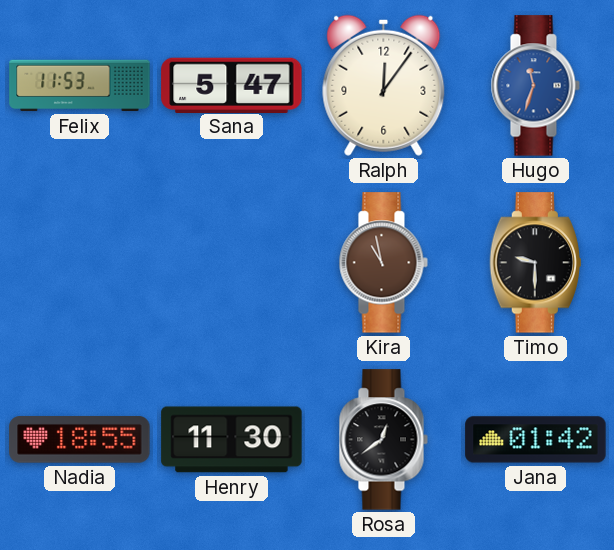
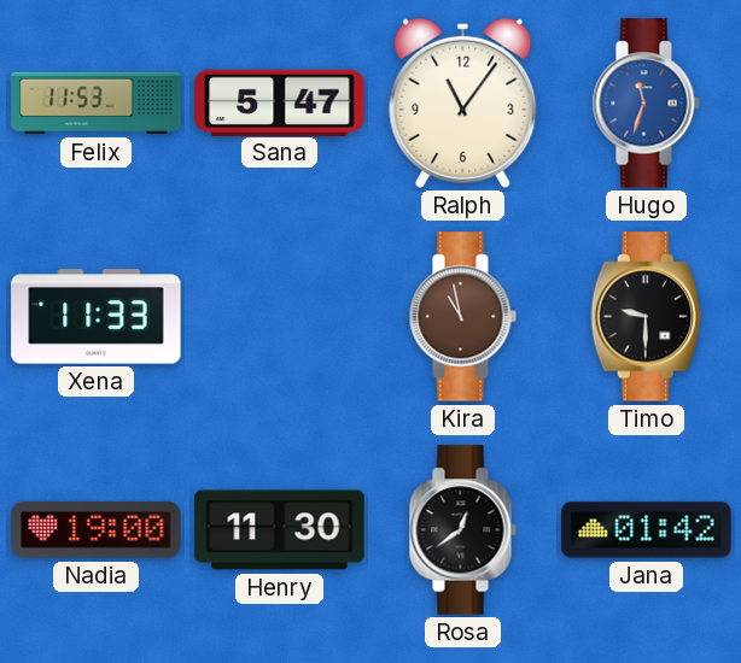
Ralph: 12:06 -> 11:06 (463, 102)
Xena: none -> 11:33 (97, 317)
Nadia: 18:55 -> 19:00 (97, 530)
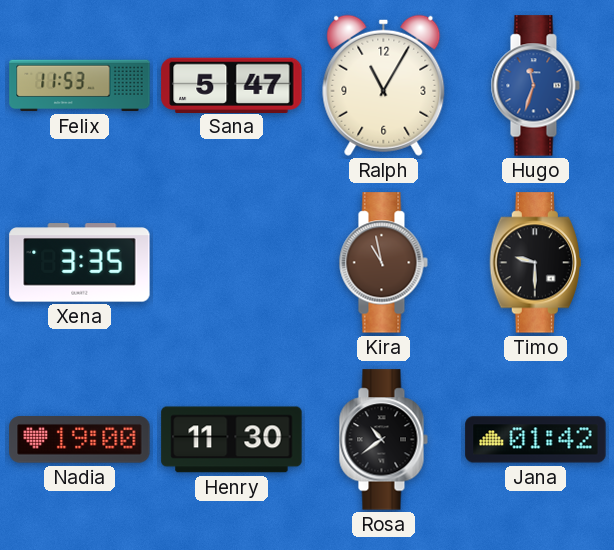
Ralph: 11:06 -> 11:05 (384, 85)
Xena: 11:33 -> 3:35 (80, 263)
Rosa: 12:39 -> 10:39 (383, 440)
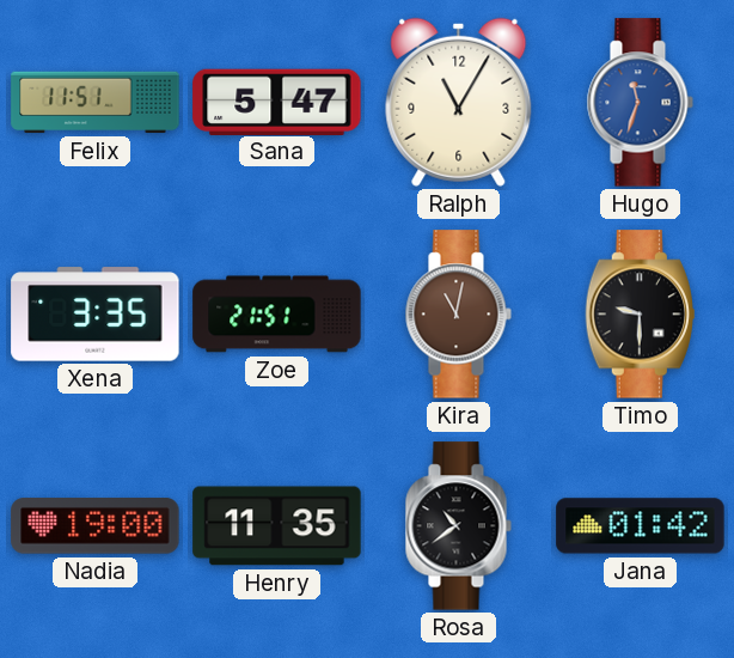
Felix: 11:53 -> 11:51 (96, 103)
Zoe: none -> 21:51 (277, 315)
Kira: 10:58 -> 11:02 (458, 315)
Henry: 11:30 -> 11:35 (277, 526)
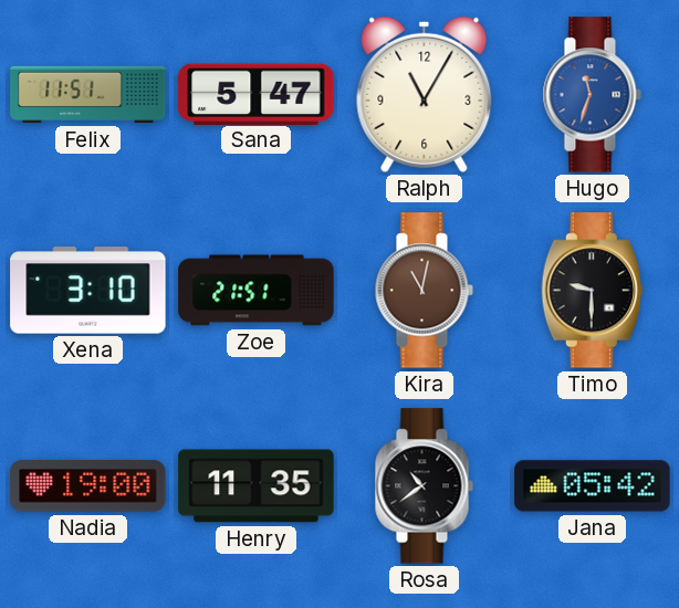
Xena: 3:35 -> 3:10 (88, 291)
Jana: 01:42 -> 05:42 (593, 486)
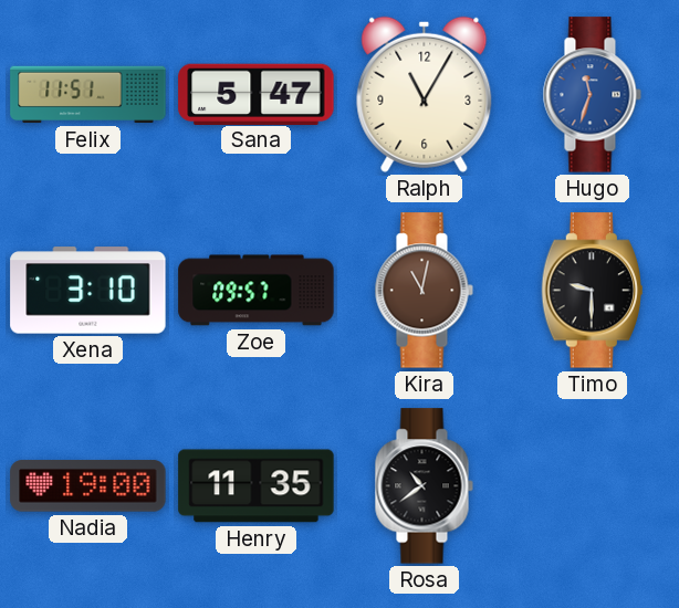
Zoe: 21:51 -> 09:57 (257, 291)
Jana: 05:42 -> none (593, 486)
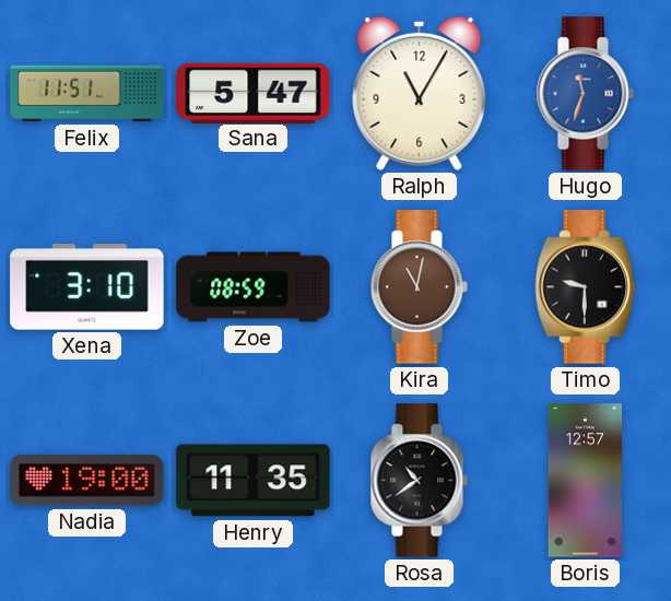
Zoe: 09:57 -> 08:59 (254, 287)
Boris: none -> 12:57 (585, 481)
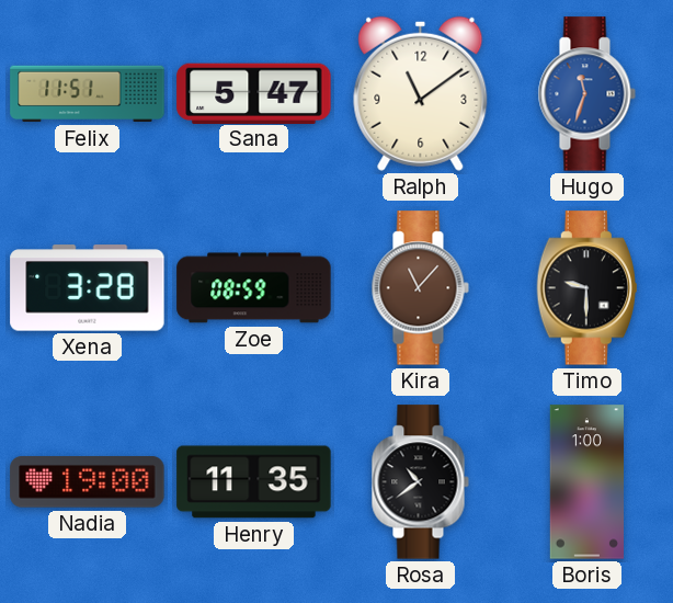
Ralph: 11:05 -> 11:09 (421, 93)
Xena: 3:10 -> 3:28 (88, 288)
Kira: 11:02 -> 11:07 (420, 288)
Boris: 12:57 -> 1:00 (586, 482)
